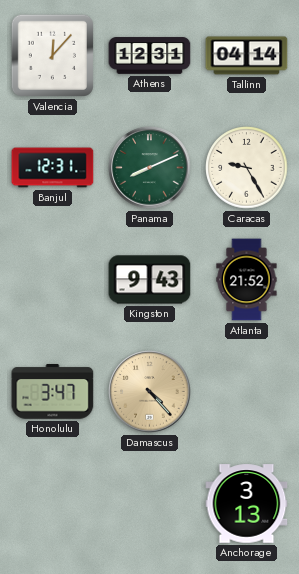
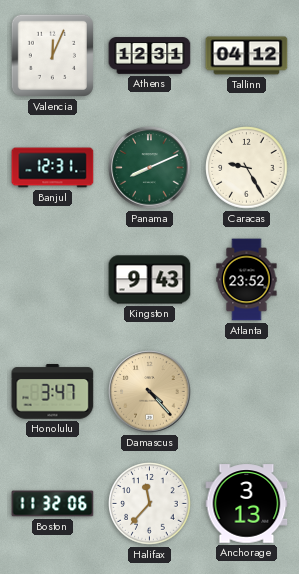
Valencia: 12:07 -> 12:04 (52, 55)
Tallinn: 04:14 -> 04:12 (247, 56)
Atlanta: 21:52 -> 23:52 (247, 280)
Boston: none -> 11:32 (53, 504)
Halifax: none -> 11:37 (150, 504)
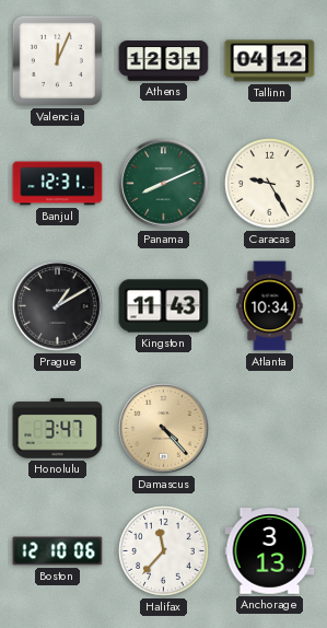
Prague: none -> 1:10 (58, 306)
Kingston: 9:43 -> 11:43 (164, 306)
Atlanta: 23:52 -> 10:34 (270, 306)
Boston: 11:32 -> 12:10 (58, 551)
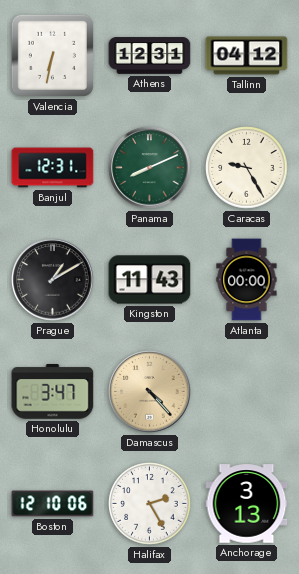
Valencia: 12:04 -> 6:32 (52, 55)
Atlanta: 10:34 -> 00:00 (247, 280)
Halifax: 11:37 -> 2:25 (150, 504)
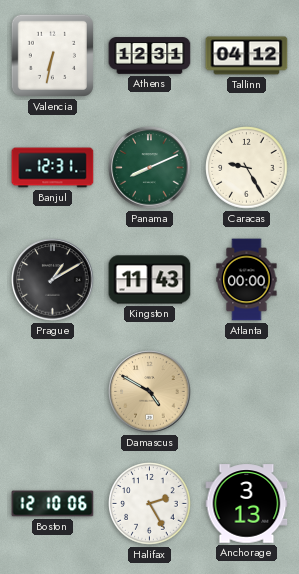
Honolulu: 3:47 -> none (53, 392)
Damascus: 4:23 -> 4:50 (150, 392)
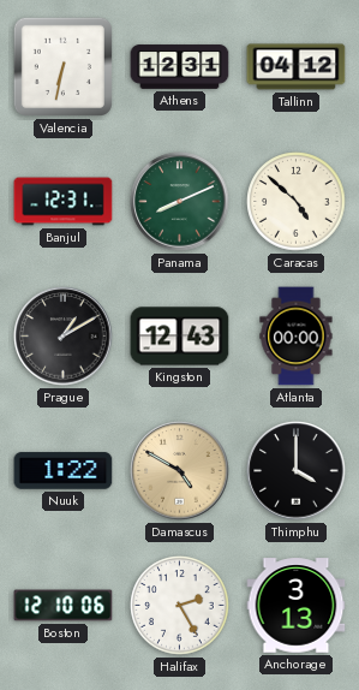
Caracas: 9:25 -> 4:52 (297, 202)
Kingston: 11:43 -> 12:43 (180, 337)
Nuuk: none -> 1:22 (64, 471)
Thimphu: none -> 4:00 (297, 471)
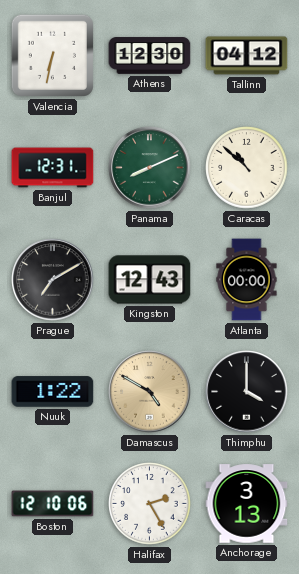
Athens: 12:31 -> 12:30 (150, 56)
Caracas: 4:52 -> 10:52 (247, 168)
Prague: 1:10 -> 7:10 (53, 280)
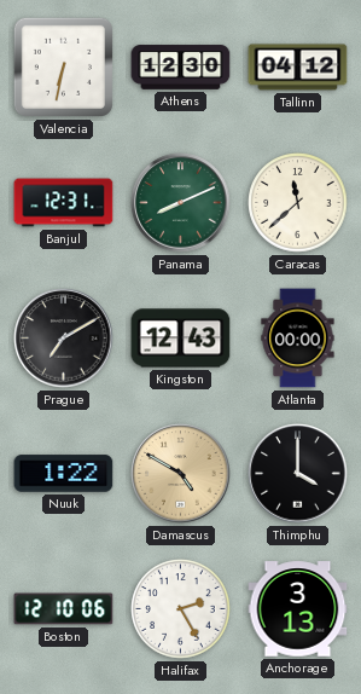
Caracas: 10:52 -> 11:38 (298, 203)
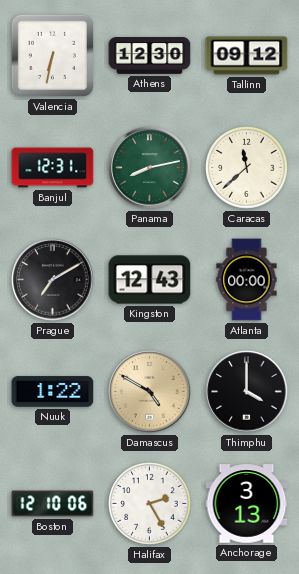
Tallinn: 04:12 -> 09:12 (247, 56)
Panama: 8:11 -> 8:13 (150, 168)
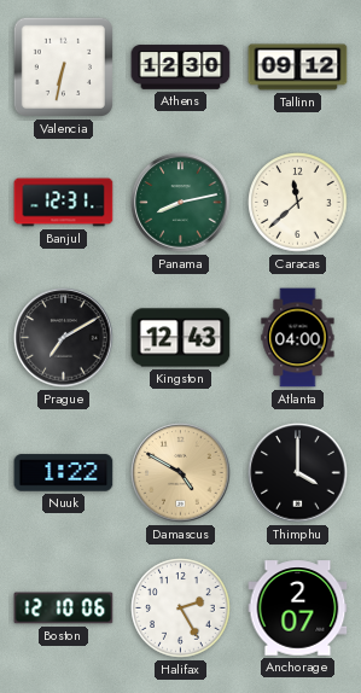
Atlanta: 00:00 -> 04:00 (298, 338)
Anchorage: 3:13 -> 2:07 (298, 608)
